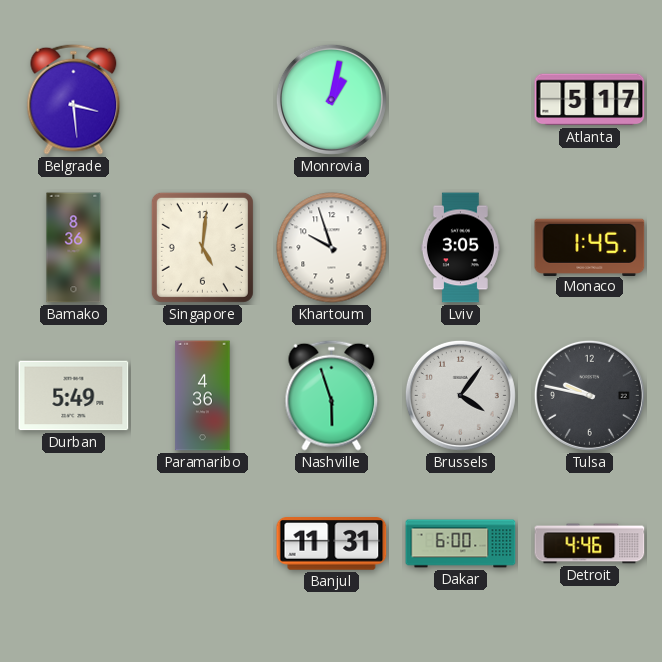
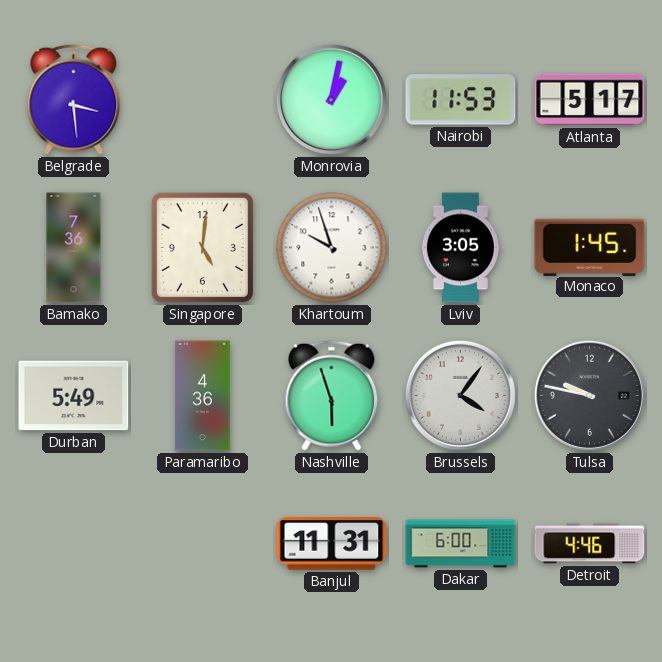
Nairobi: none -> 11:53 (461, 100)
Bamako: 8:36 -> 7:36 (74, 248)
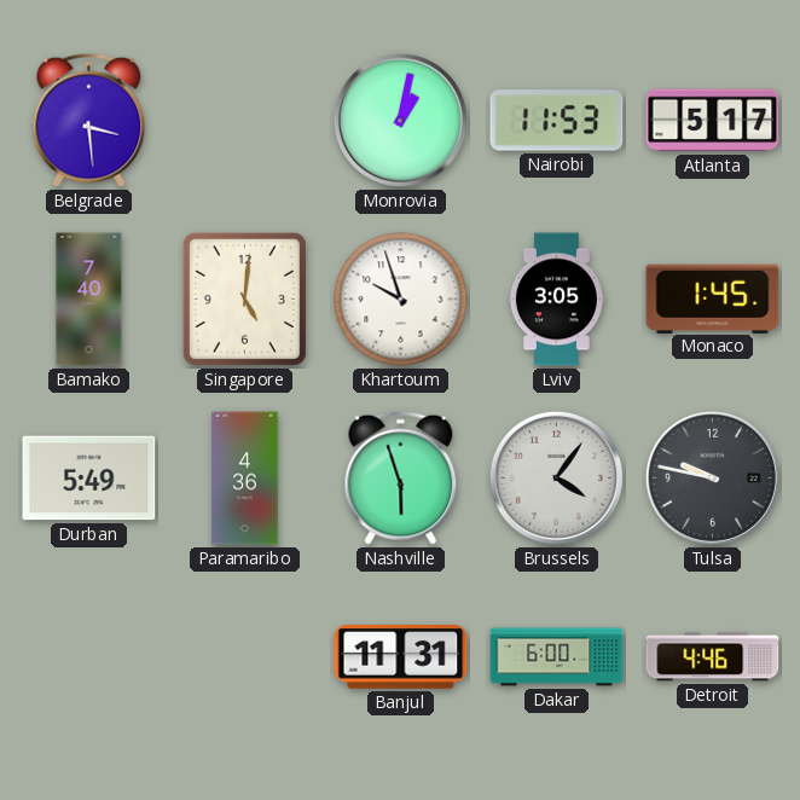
Bamako: 7:36 -> 7:40 (89, 300)
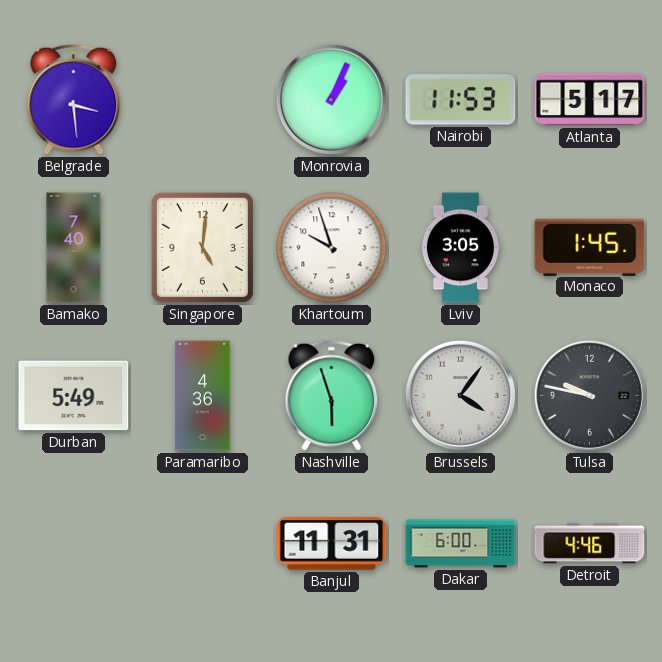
Monrovia: 1:02 -> 1:04 (331, 99)
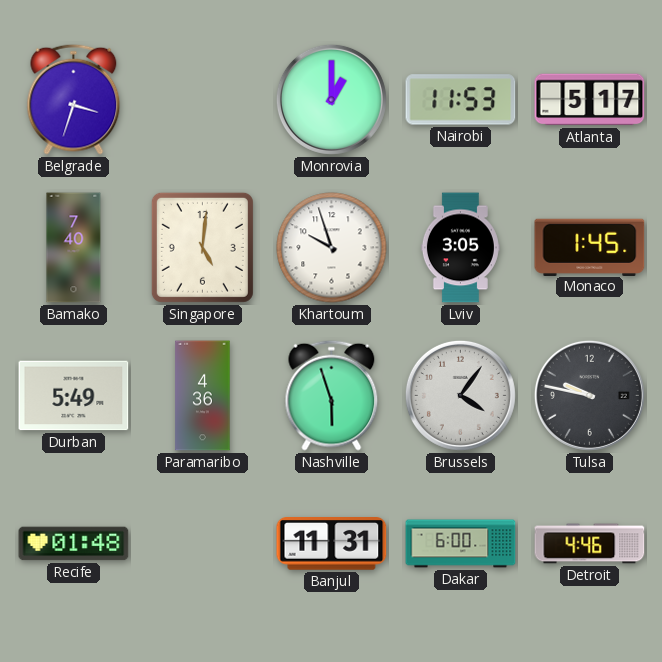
Belgrade: 3:29 -> 3:33 (74, 99)
Monrovia: 1:04 -> 1:00 (331, 99)
Recife: none -> 01:48 (74, 544)
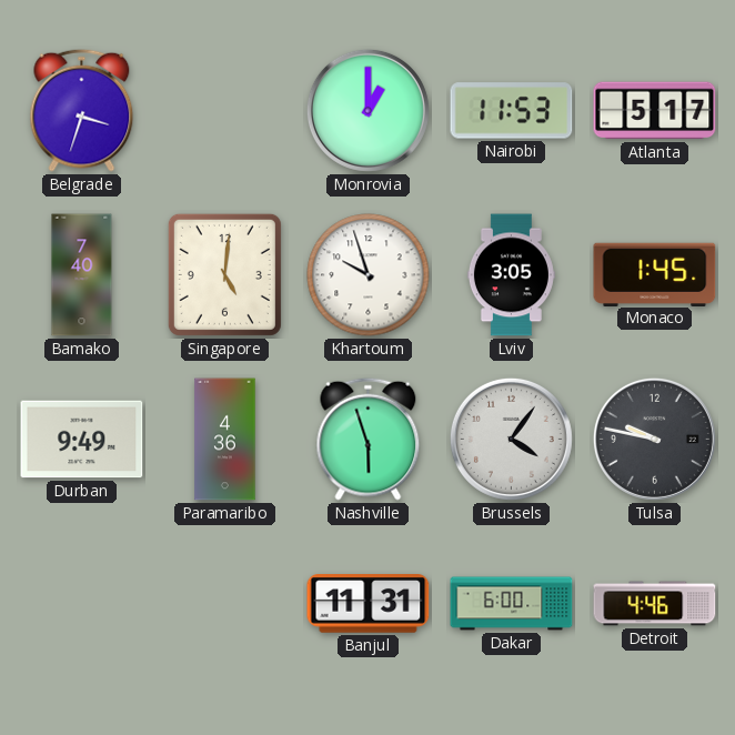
Durban: 5:49 -> 9:49 (82, 440)
Recife: 01:48 -> none (74, 544)
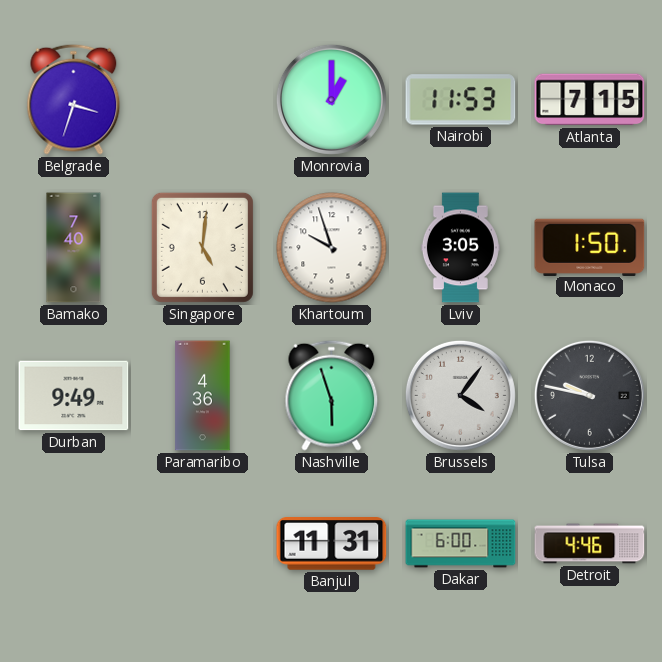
Atlanta: 5:17 -> 7:15 (590, 100)
Monaco: 1:45 -> 1:50 (590, 247)
